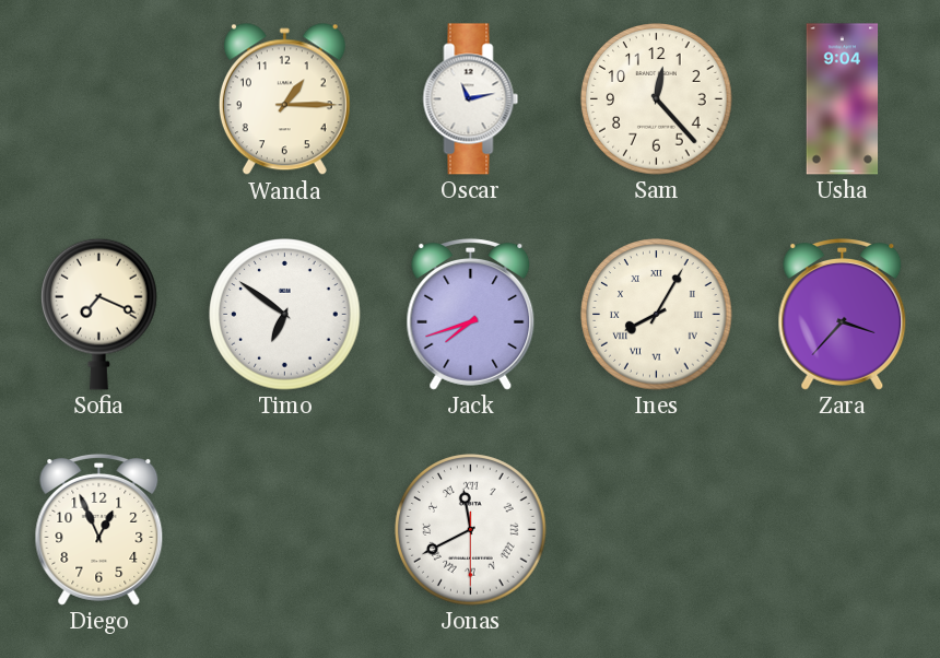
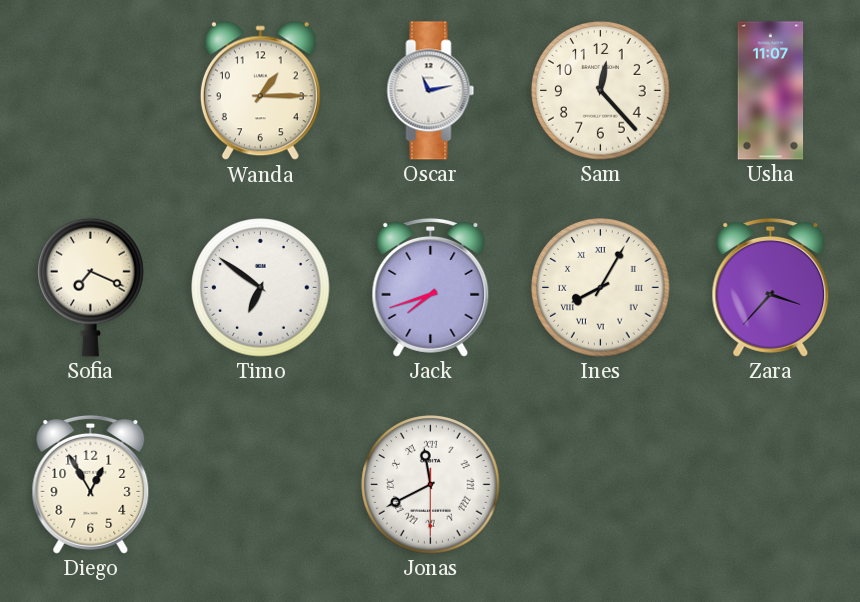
Usha: 9:04 -> 11:07 (771, 91)
Diego: 12:56 -> 12:55 (91, 484)
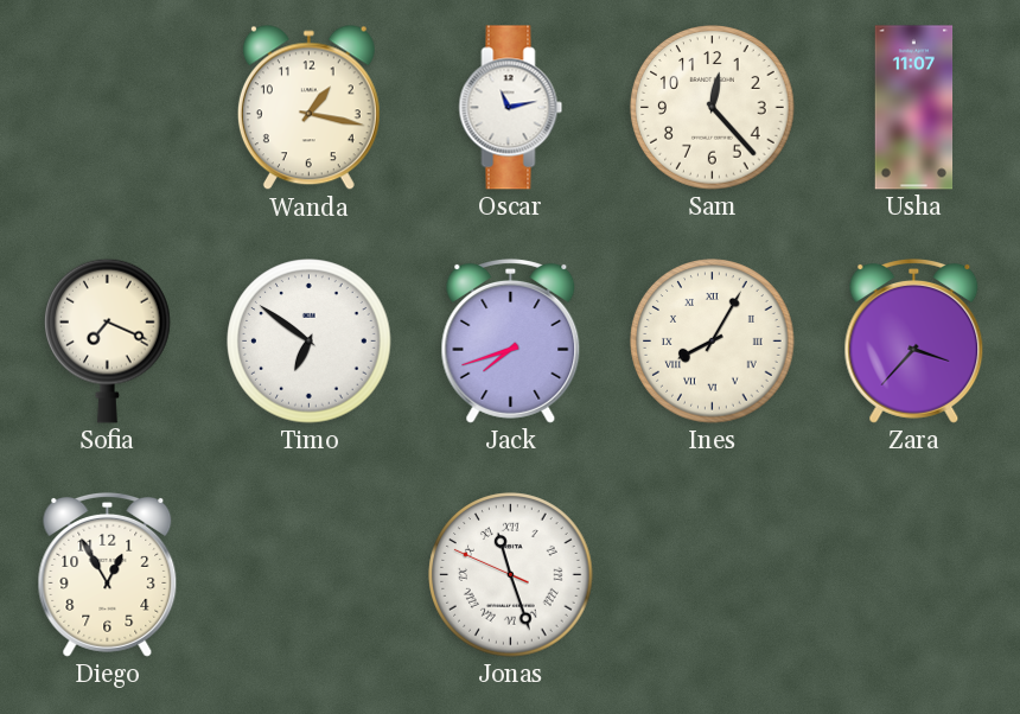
Wanda: 1:15 -> 1:17 (308, 108)
Jonas: 11:40 -> 11:26 (511, 575)
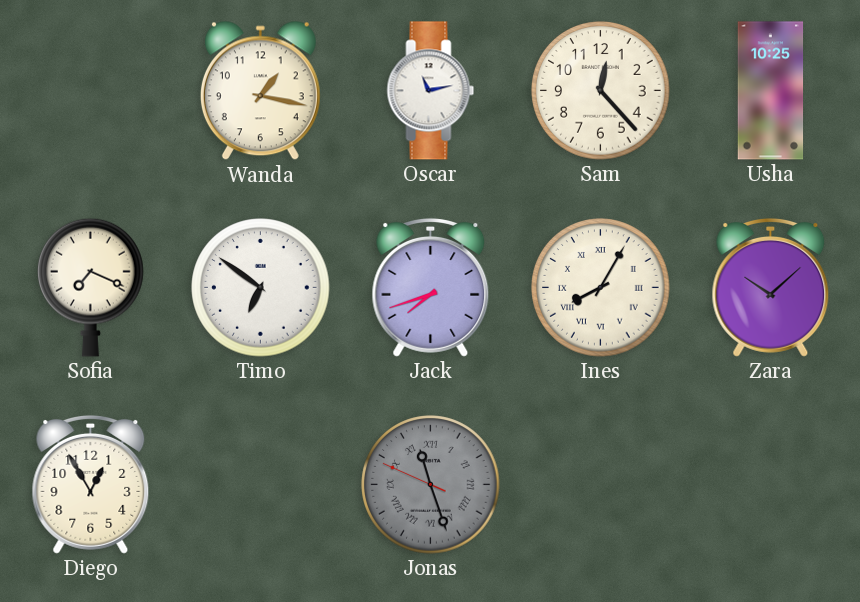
Usha: 11:07 -> 10:25 (771, 91)
Zara: 3:37 -> 10:08 (771, 287)
Jonas dial: white -> grey (431, 485)
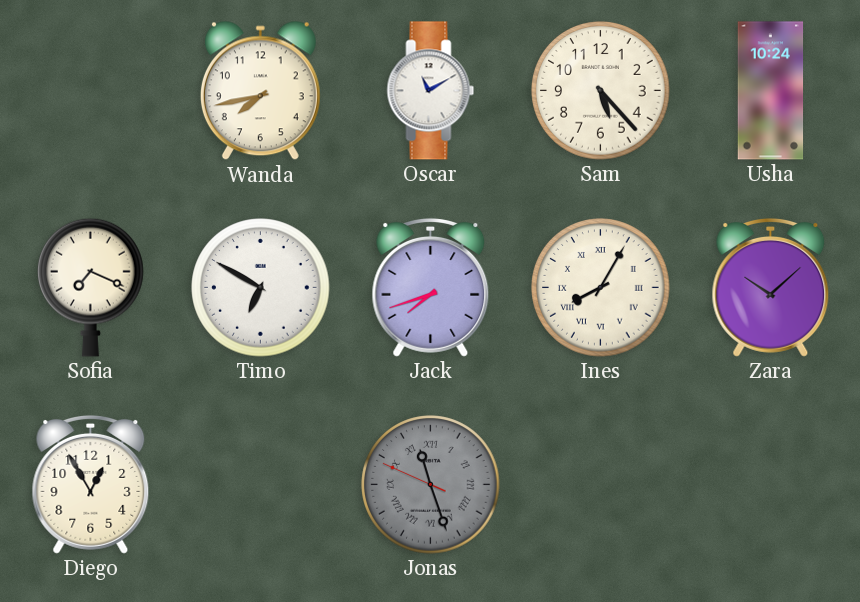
Wanda: 1:17 -> 7:43 (260, 91)
Oscar: 11:13 -> 11:10 (431, 91)
Sam: 12:23 -> 5:23 (601, 91)
Usha: 10:25 -> 10:24 (771, 91)
Timo: 6:51 -> 6:50 (261, 288)
